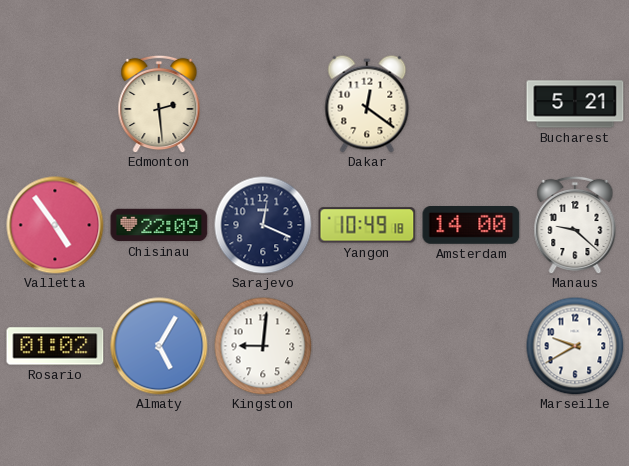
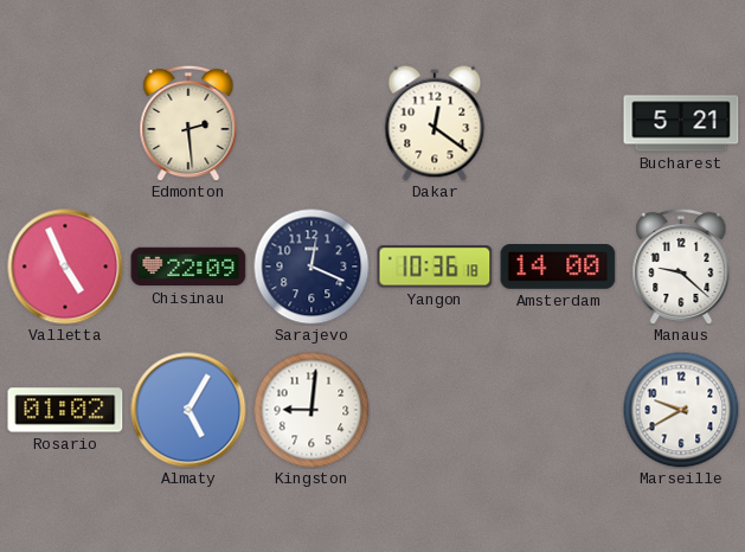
Valletta: 4:54 -> 4:56 (65, 267)
Yangon: 10:49 -> 10:36 (435, 267)
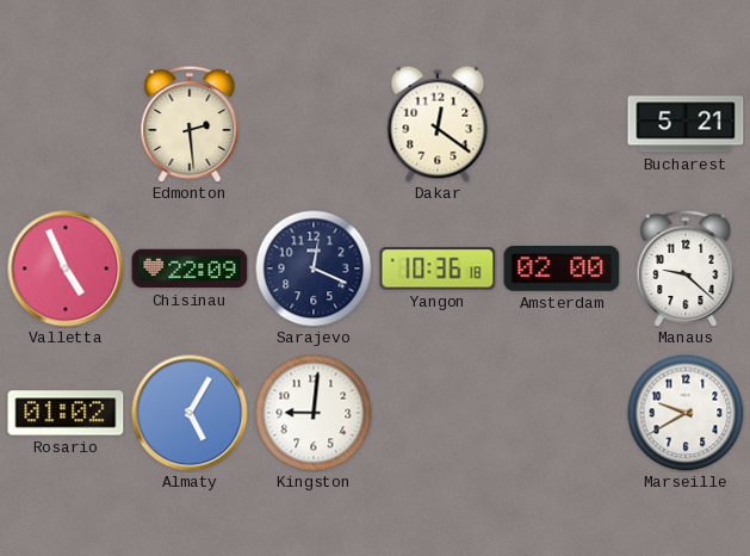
Amsterdam: 14:00 -> 02:00 (562, 270)
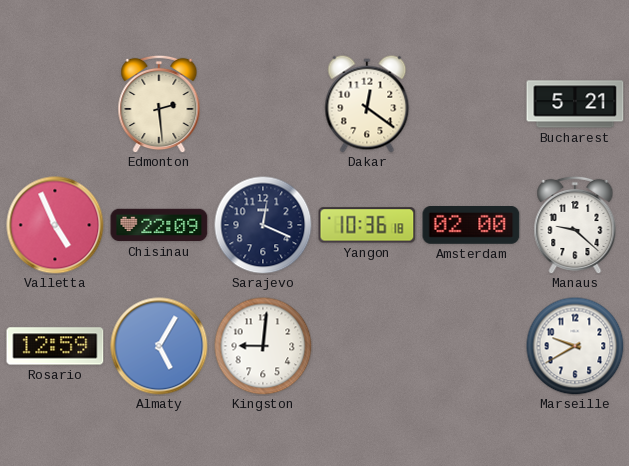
Rosario: 01:02 -> 12:59 (55, 346)
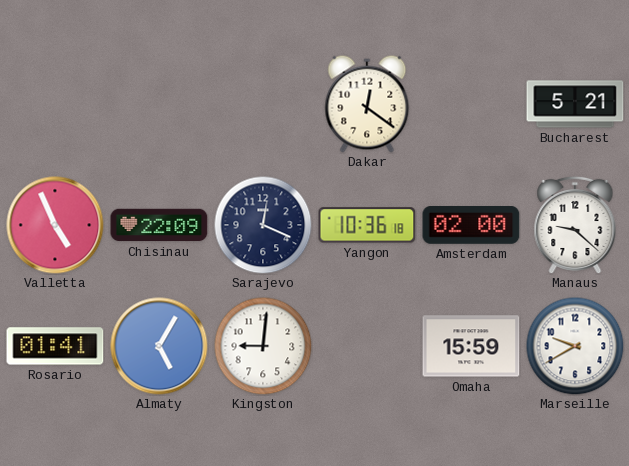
Edmonton: 2:29 -> none (159, 104)
Rosario: 12:59 -> 01:41 (55, 346)
Omaha: none -> 15:59 (471, 346)
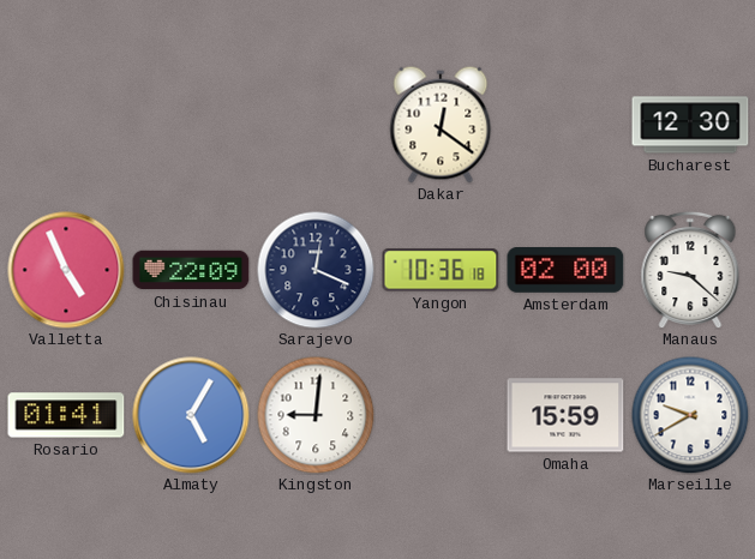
Bucharest: 5:21 -> 12:30 (690, 125)
